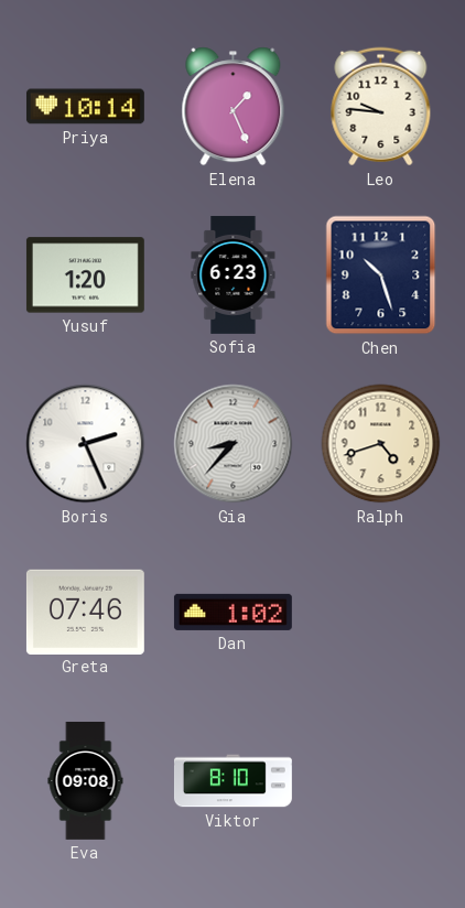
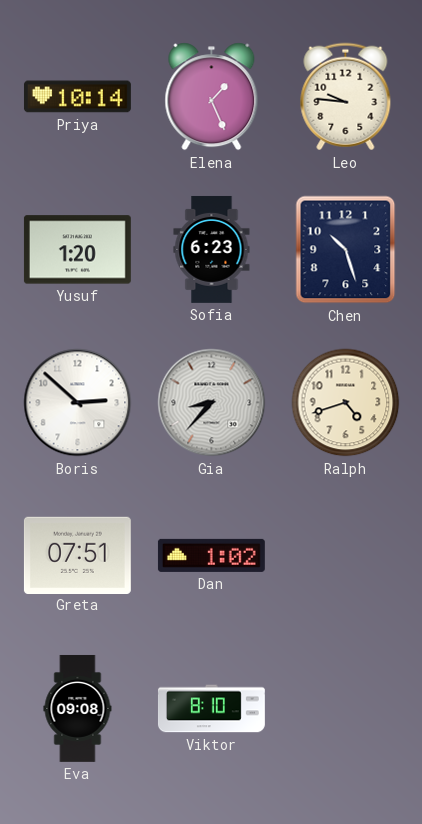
Boris: 2:26 -> 2:52 (78, 403)
Greta: 07:46 -> 07:51 (77, 555)
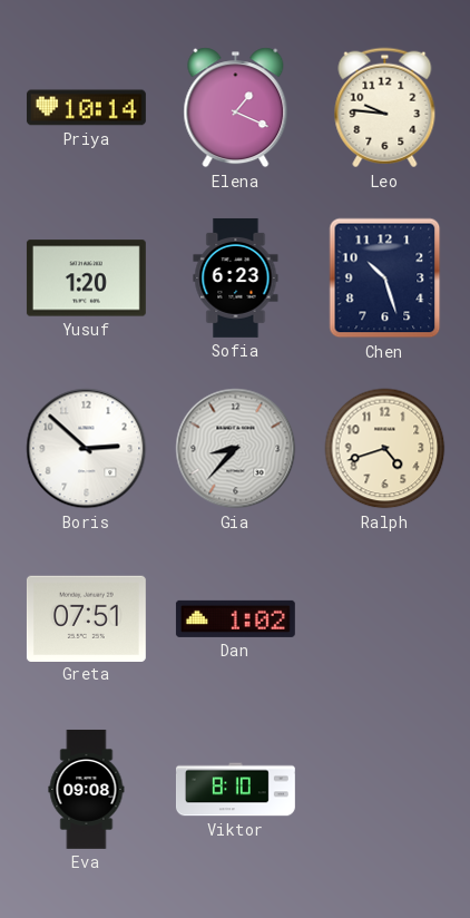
Elena: 1:26 -> 1:19 (236, 108)
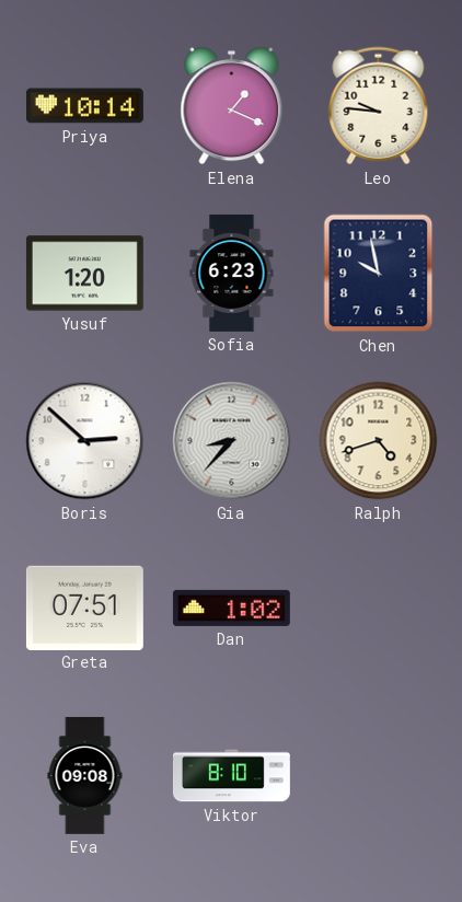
Chen: 10:27 -> 9:58 (379, 274)
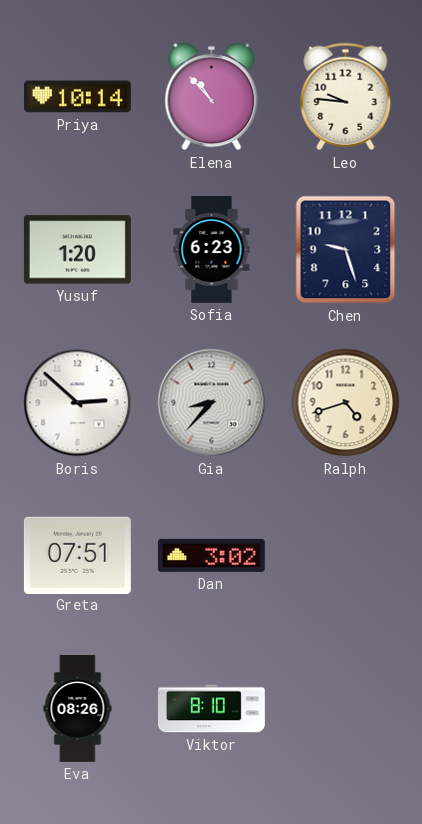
Elena: 1:19 -> 10:53 (212, 97)
Chen: 9:58 -> 9:27 (346, 250)
Dan: 1:02 -> 3:02 (211, 555)
Eva: 09:08 -> 08:26 (78, 708)
